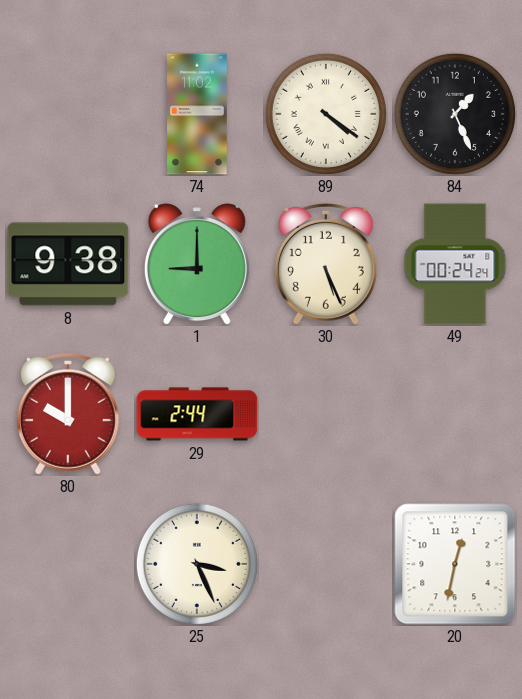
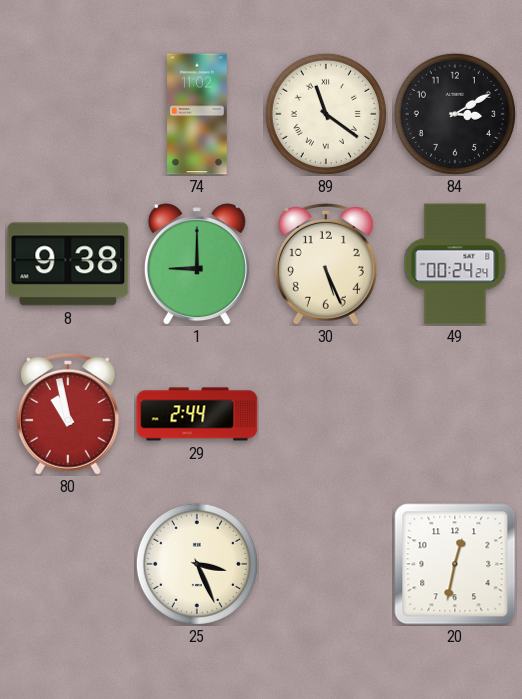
89: 4:21 -> 11:21 (326, 114)
84: 1:26 -> 3:10 (455, 114)
80: 10:00 -> 10:58 (68, 414)
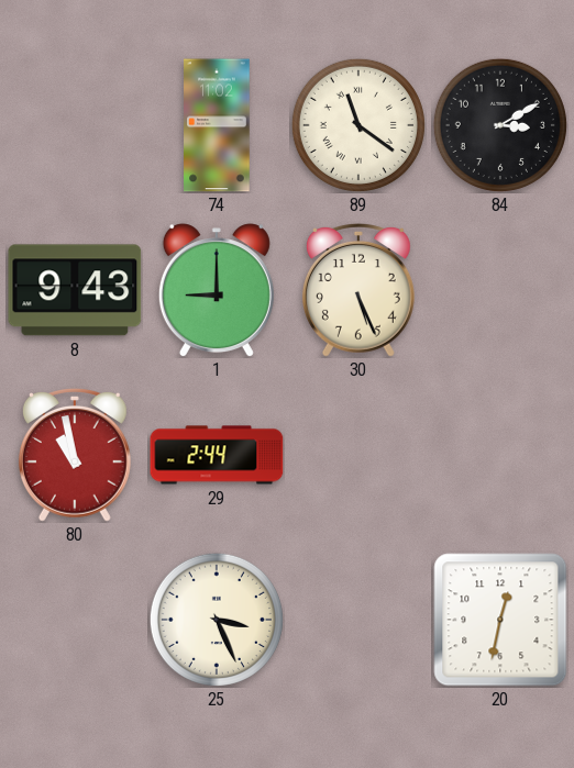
8: 9:38 -> 9:43 (75, 290)
49: 00:24 -> none (455, 264)
